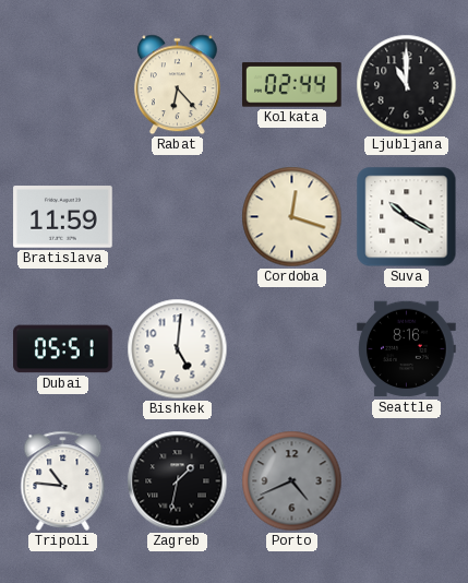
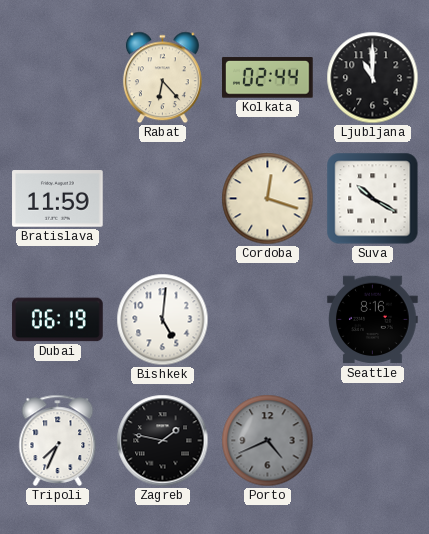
Dubai: 05:51 -> 06:19 (58, 320)
Tripoli: 10:46 -> 7:34 (58, 440)
Zagreb: 1:32 -> 1:47 (163, 441)
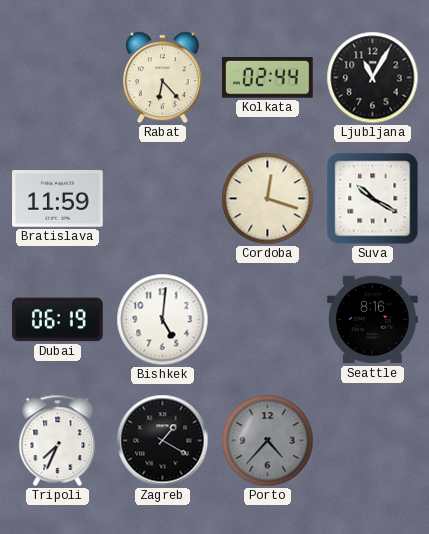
Ljubljana: 11:00 -> 11:05 (373, 78)
Zagreb: 1:47 -> 1:20 (163, 441)
Porto: 4:41 -> 4:37 (268, 441)
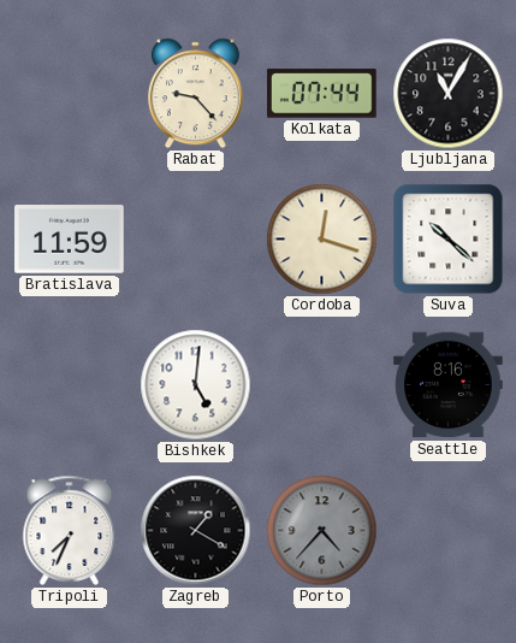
Rabat: 6:23 -> 9:23 (195, 94)
Kolkata: 02:44 -> 07:44 (322, 94)
Suva: 10:20 -> 10:22 (449, 240)
Dubai: 06:19 -> none (58, 320)
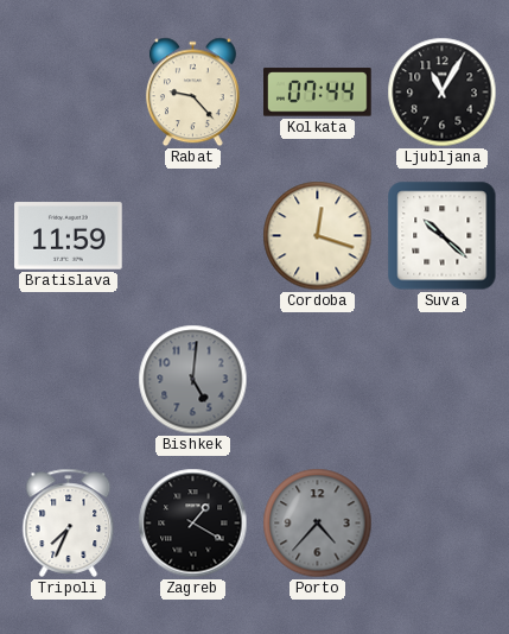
Bishkek dial: white -> grey (193, 380)
Seattle: 8:16 -> none (449, 385)
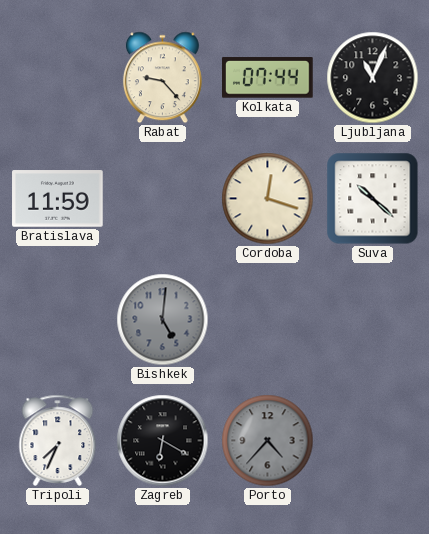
Ljubljana: 11:05 -> 11:04 (373, 78)
Zagreb: 1:20 -> 6:20 (163, 441)
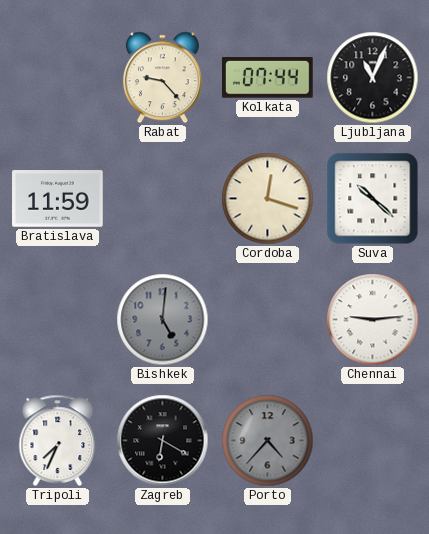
Chennai: none -> 9:14 (373, 320)
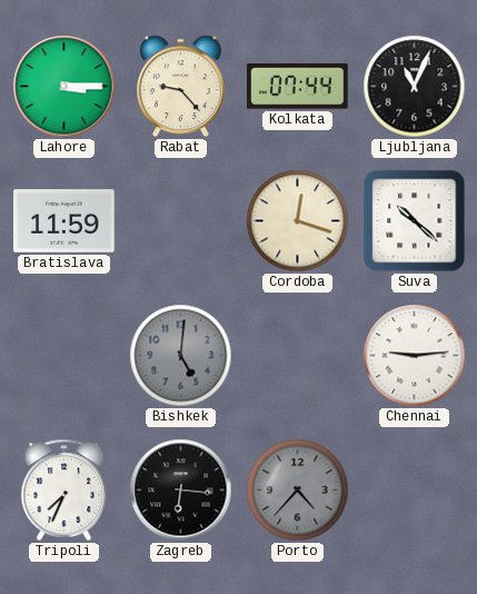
Lahore: none -> 3:15 (64, 87)
Zagreb: 6:20 -> 6:16 (181, 491)
